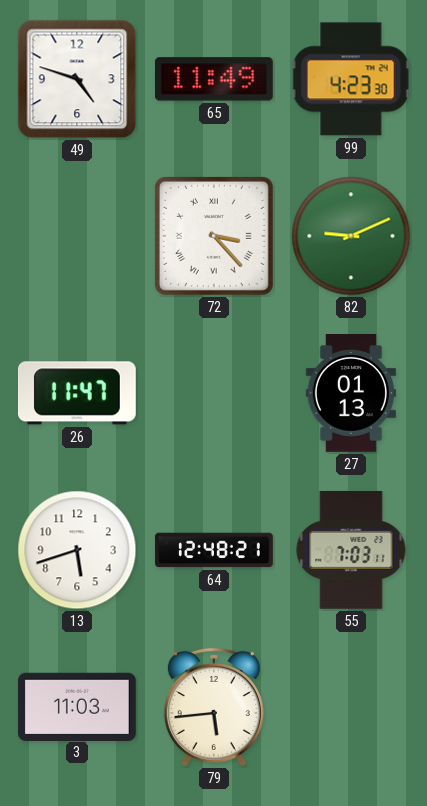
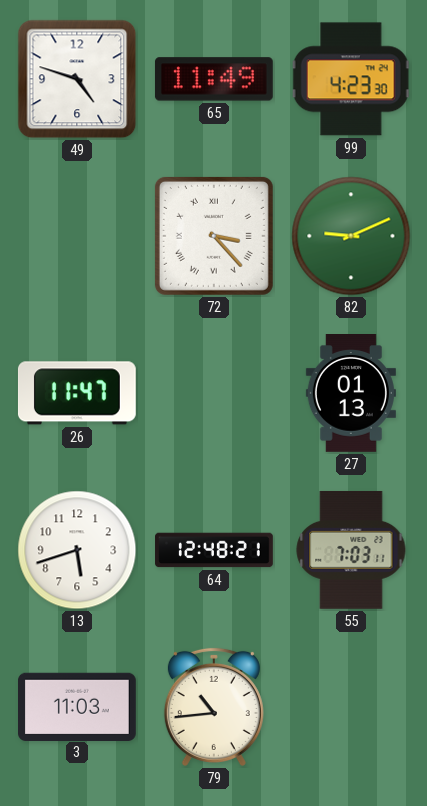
79: 5:44 -> 10:44 (214, 707)
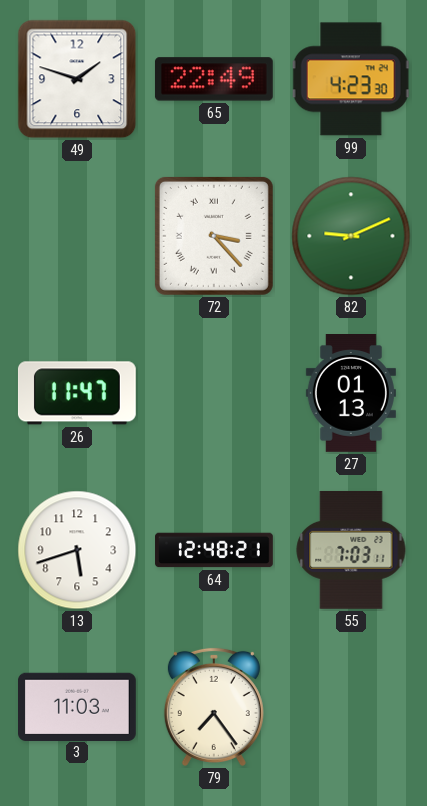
49: 4:48 -> 1:48 (77, 79)
65: 11:49 -> 22:49 (214, 79)
79: 10:44 -> 7:24 (214, 707)
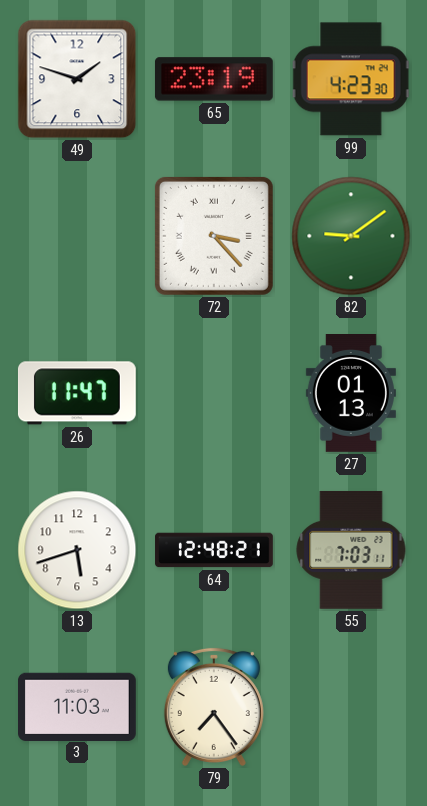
65: 22:49 -> 23:19 (214, 79)
82: 9:11 -> 9:09 (351, 236)
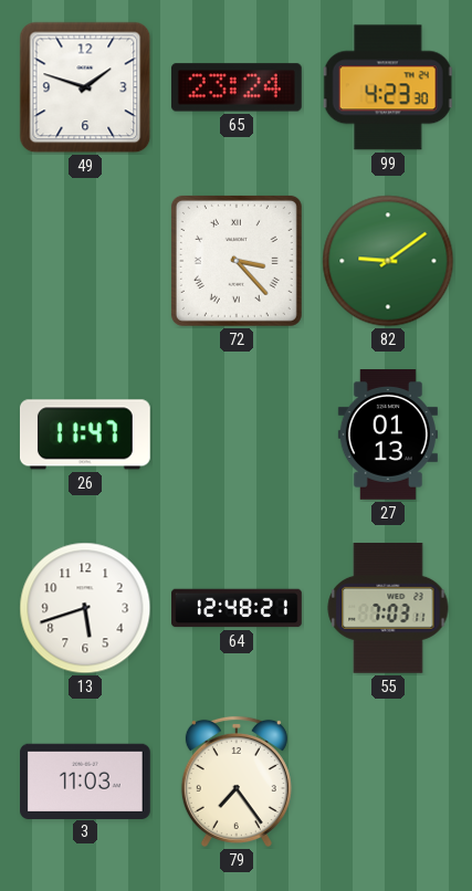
65: 23:19 -> 23:24 (237, 87)
